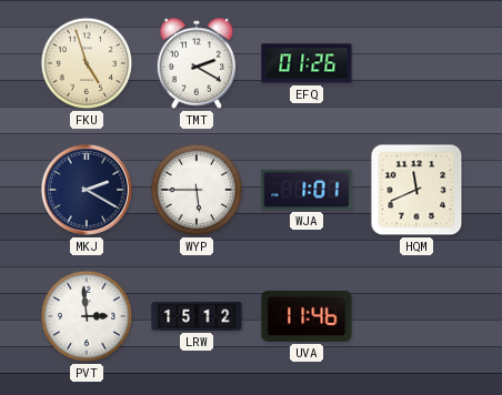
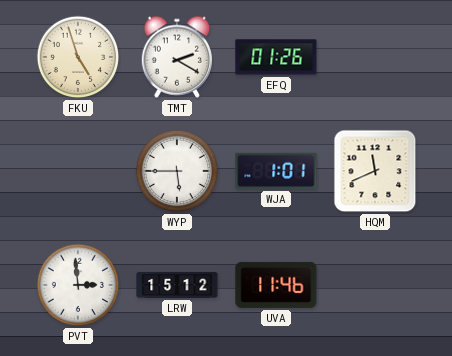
MKJ: 2:20 -> none (87, 190)
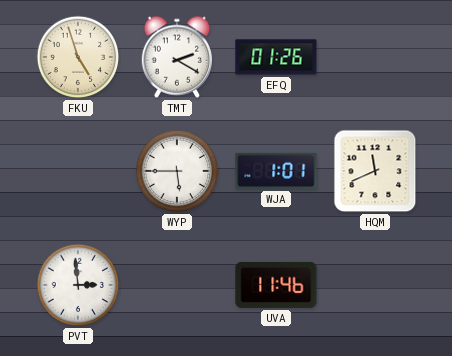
LRW: 15:12 -> none (177, 285)
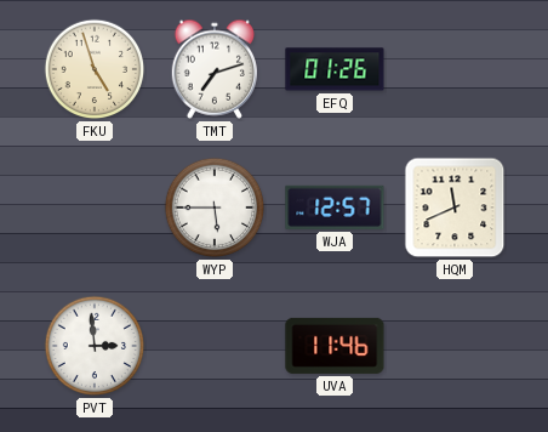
TMT: 2:20 -> 7:12 (213, 69)
WJA: 1:01 -> 12:57 (335, 208)
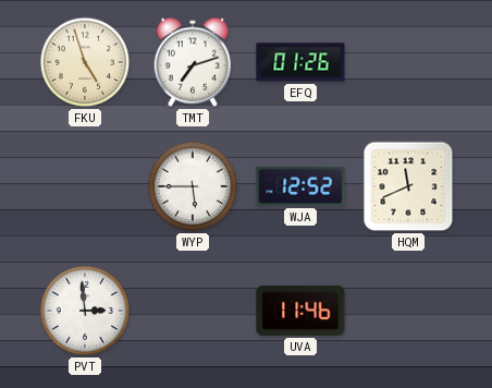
WJA: 12:57 -> 12:52 (300, 186)
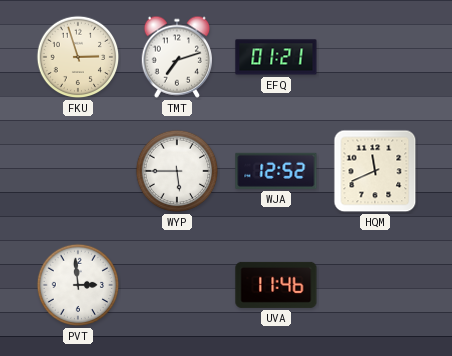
FKU: 4:57 -> 2:57 (78, 57)
EFQ: 01:26 -> 01:21 (276, 57)
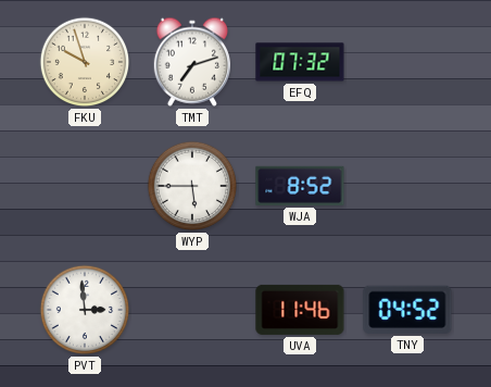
FKU: 2:57 -> 9:57 (85, 62)
EFQ: 01:21 -> 07:32 (300, 62)
WJA: 12:52 -> 8:52 (300, 186)
HQM: 11:41 -> none (375, 171)
TNY: none -> 04:52 (407, 310)
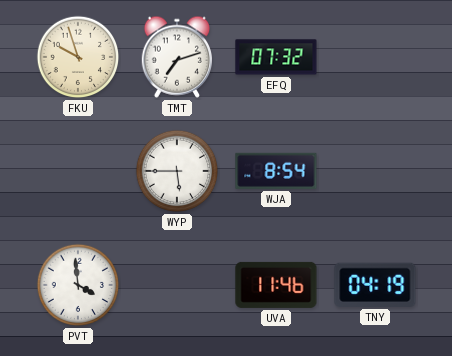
WJA: 8:52 -> 8:54 (276, 171)
PVT: 2:59 -> 3:59 (78, 285)
TNY: 04:52 -> 04:19 (375, 285)
